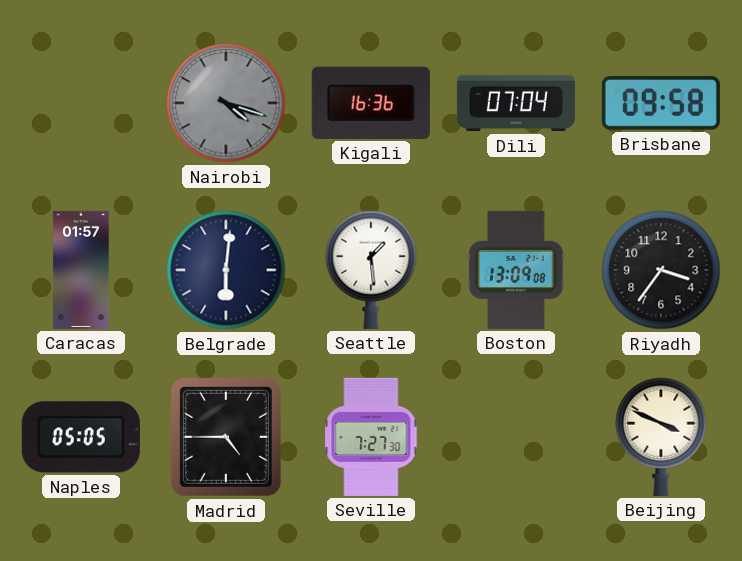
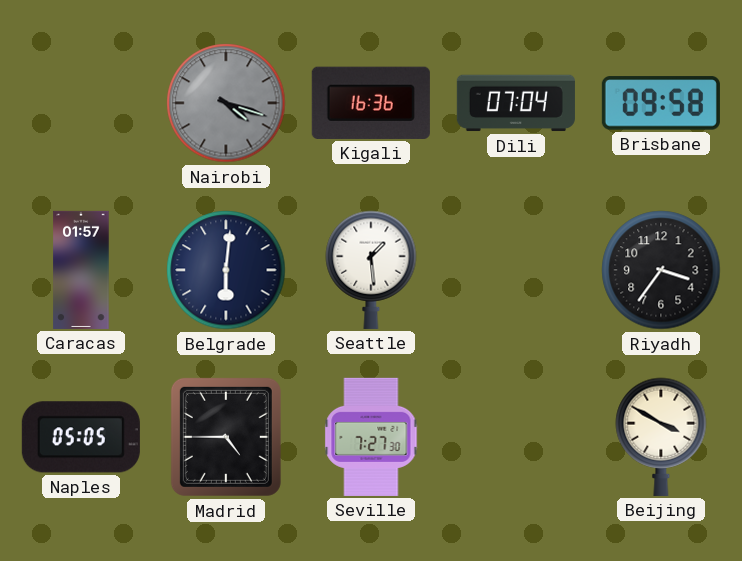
Boston: 13:09 -> none (516, 270)
Beijing: 3:49 -> 3:50 (661, 437)
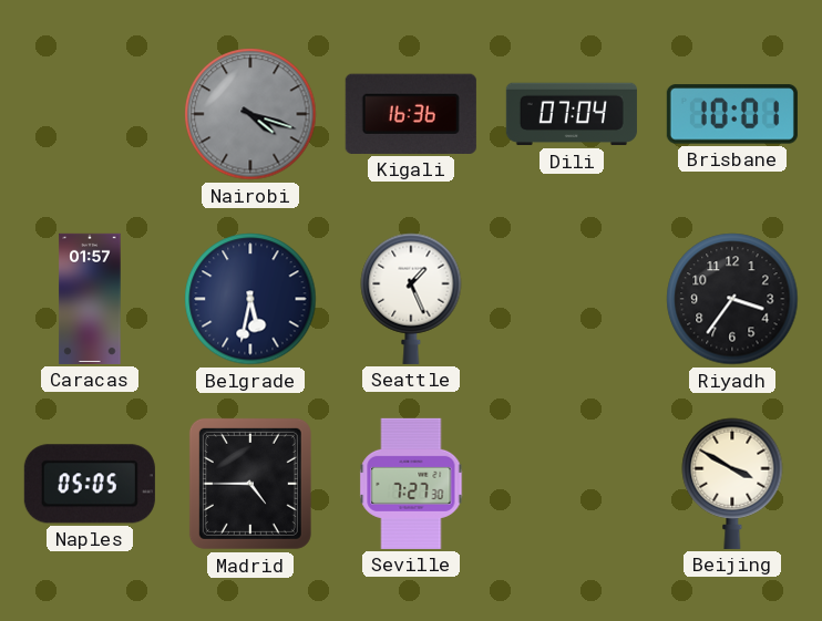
Brisbane: 09:58 -> 10:01 (732, 114)
Belgrade: 6:01 -> 5:32 (250, 299)
Seattle: 1:29 -> 1:26 (411, 299)
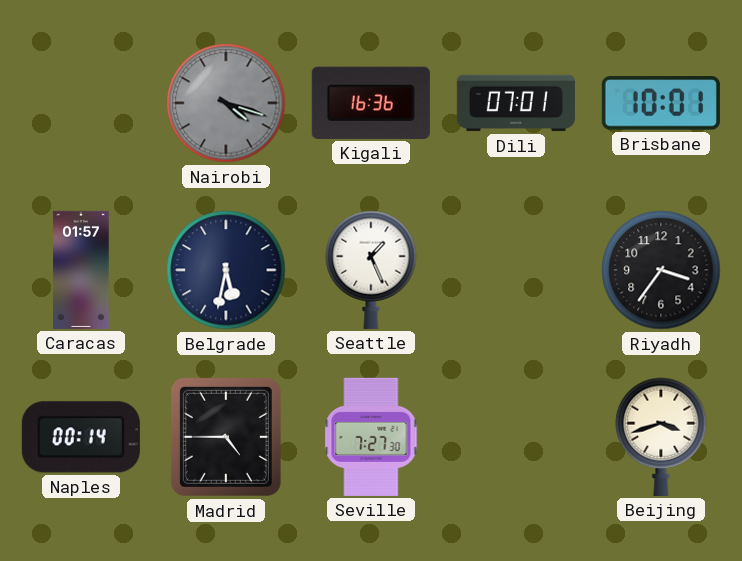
Dili: 07:04 -> 07:01 (516, 103)
Naples: 05:05 -> 00:14 (81, 437)
Beijing: 3:50 -> 3:42 (661, 437)
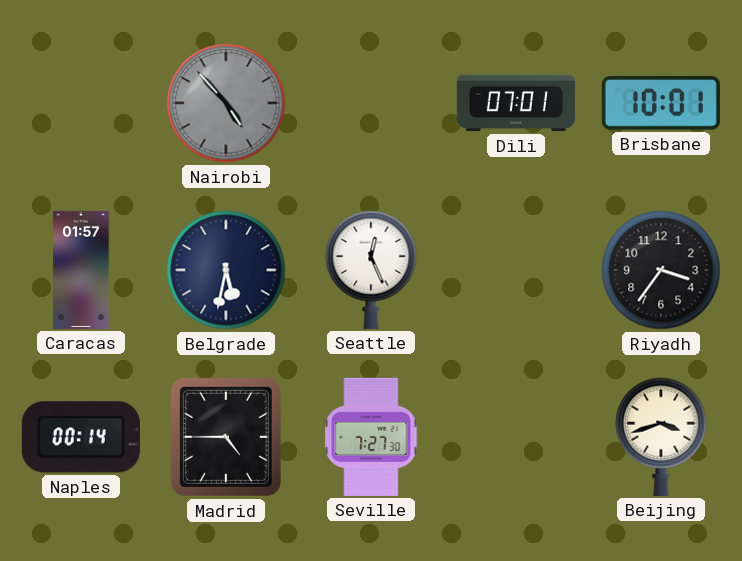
Nairobi: 4:18 -> 4:53 (226, 103)
Kigali: 16:36 -> none (371, 103)
Seattle: 1:26 -> 12:26 (371, 270)
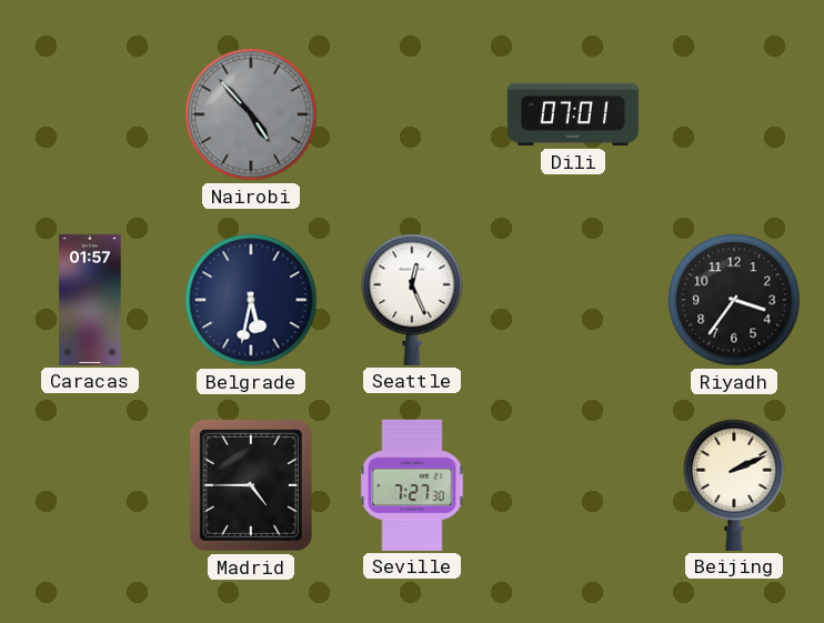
Brisbane: 10:01 -> none (661, 103)
Naples: 00:14 -> none (81, 437)
Beijing: 3:42 -> 2:11 (734, 485)
